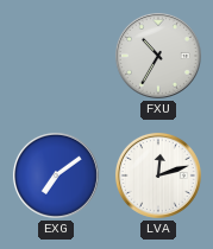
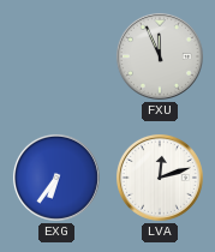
FXU: 10:35 -> 11:56 (160, 56)
EXG: 7:09 -> 6:36 (56, 178)
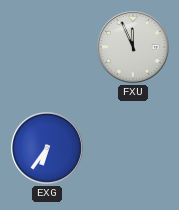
LVA: 12:12 -> none (160, 178)
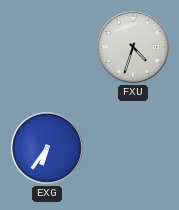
FXU: 11:56 -> 4:33 (133, 47)
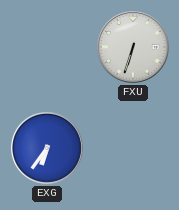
FXU: 4:33 -> 6:33 (133, 47)
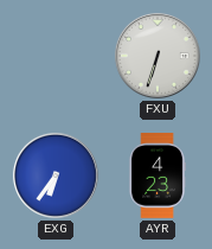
AYR: none -> 4:23 (158, 177)
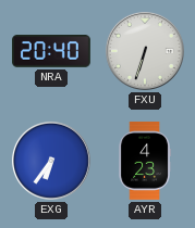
NRA: none -> 20:40 (52, 52)
